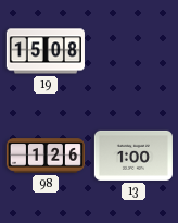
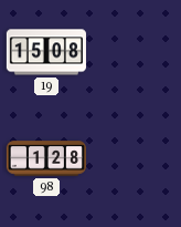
98: 1:26 -> 1:28 (46, 158)
13: 1:00 -> none (133, 156)
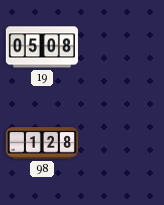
19: 15:08 -> 05:08 (42, 47)
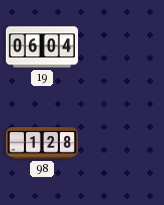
19: 05:08 -> 06:04 (42, 47)
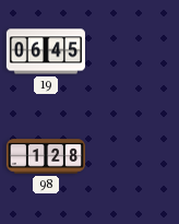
19: 06:04 -> 06:45 (46, 51)
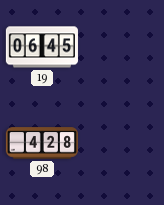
98: 1:28 -> 4:28 (42, 143)
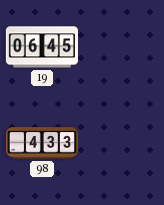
98: 4:28 -> 4:33 (42, 143)
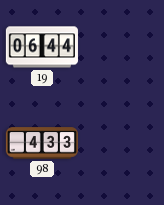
19: 06:45 -> 06:44 (42, 47)
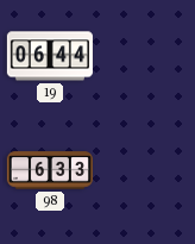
98: 4:33 -> 6:33 (50, 170)
